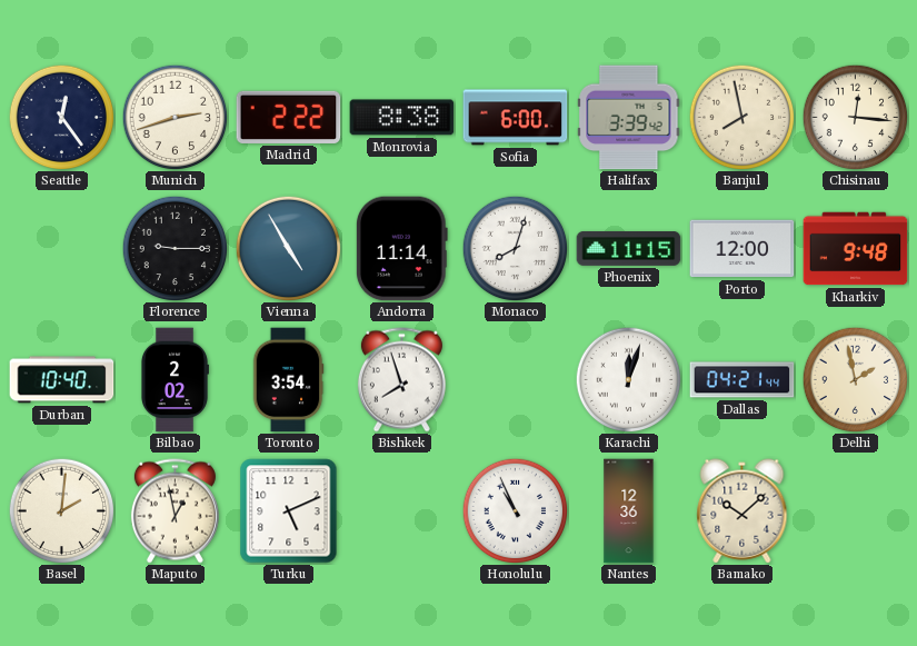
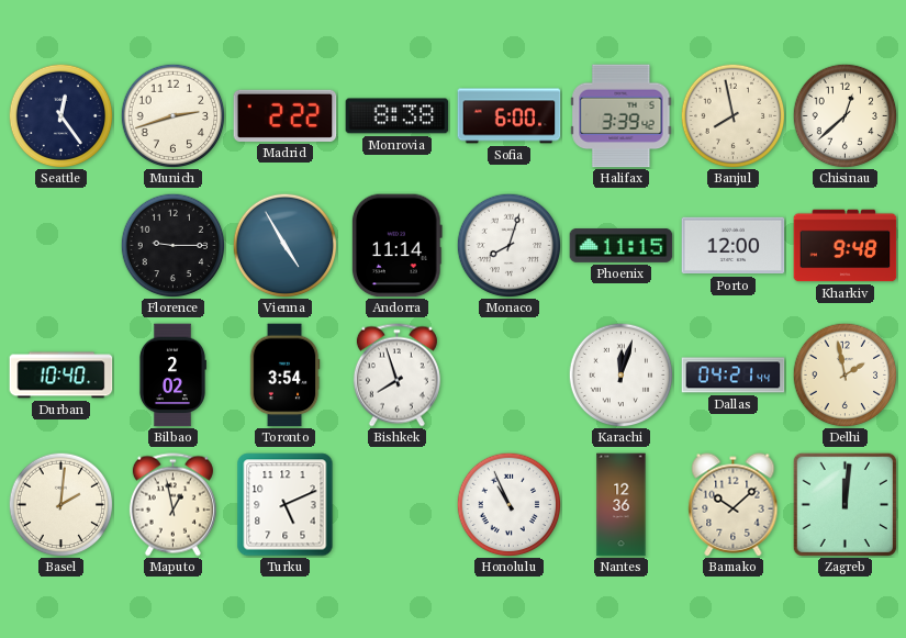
Chisinau: 12:16 -> 12:38 (845, 115)
Zagreb: none -> 12:01 (845, 504)
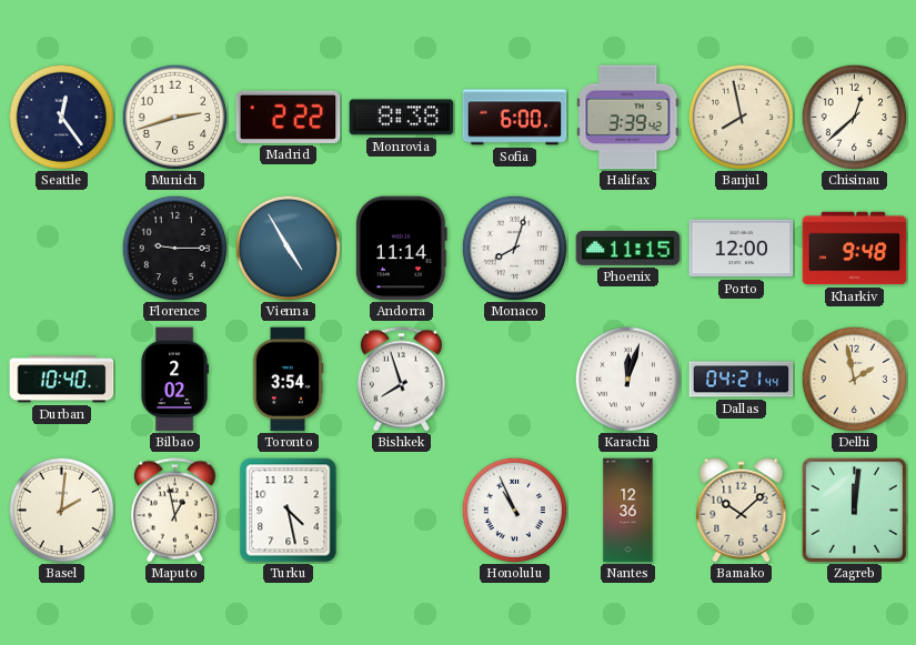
Turku: 5:11 -> 4:28 (289, 511)
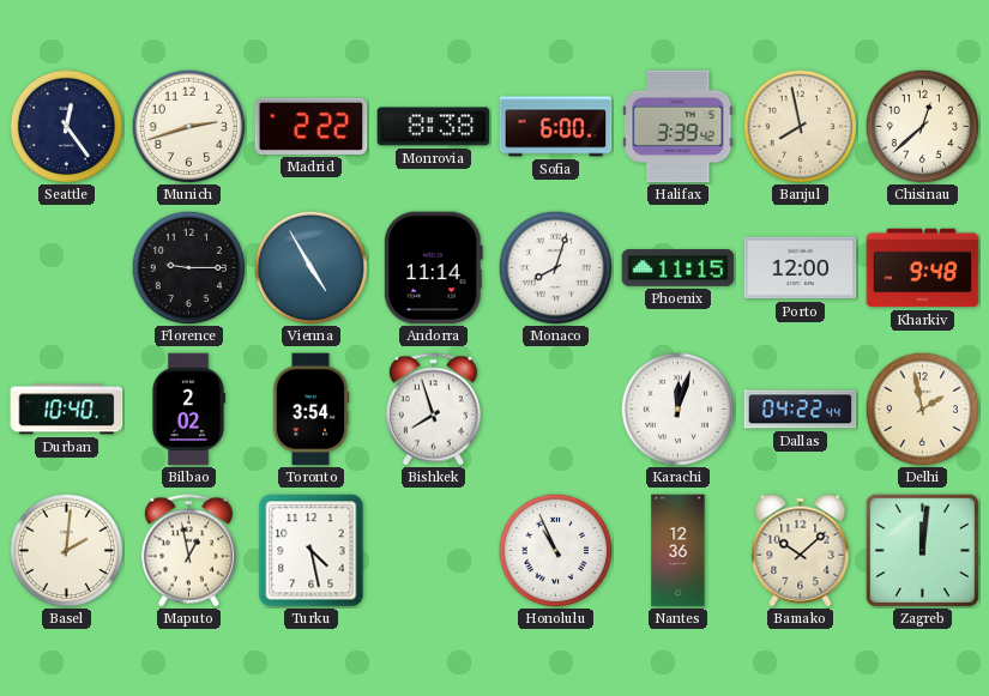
Dallas: 04:21 -> 04:22 (801, 410)
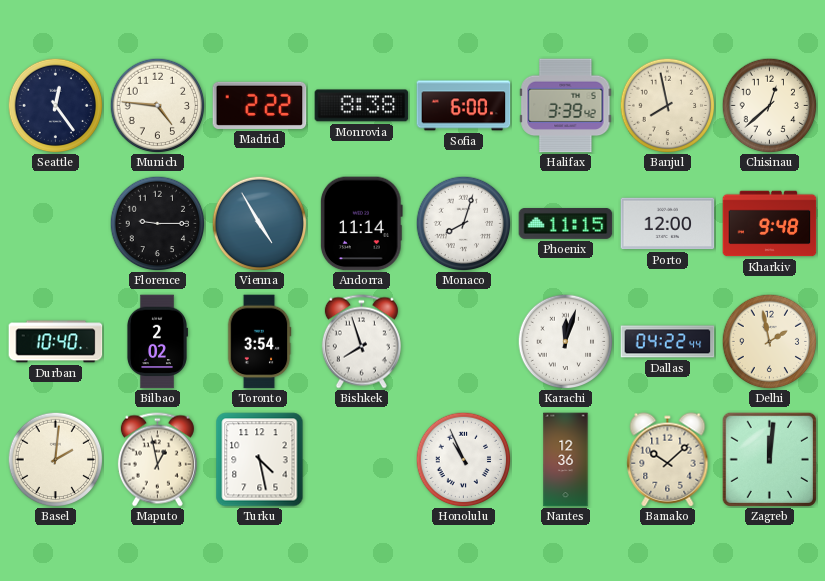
Munich: 2:42 -> 4:46 (157, 105)
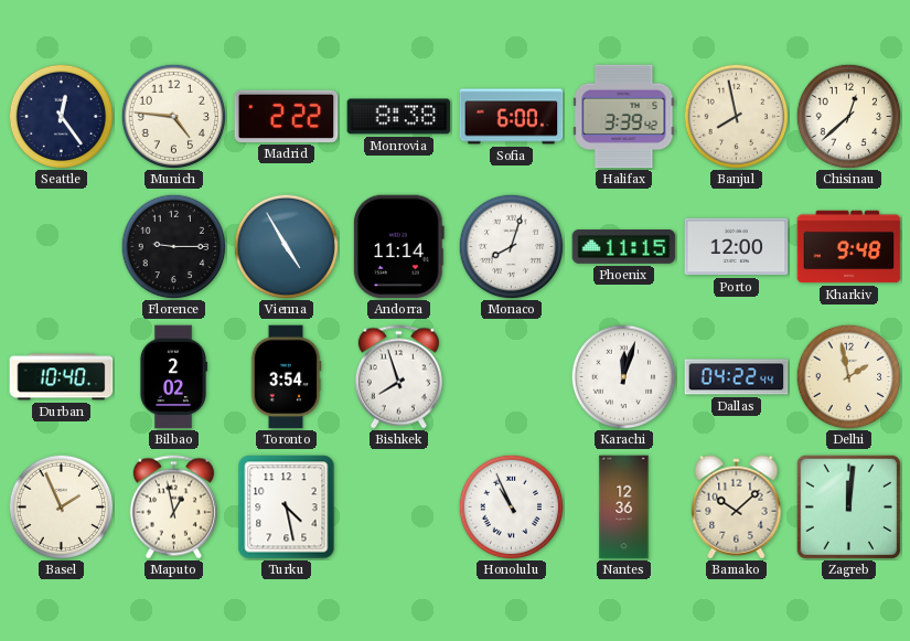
Basel: 2:01 -> 1:56 (61, 506)
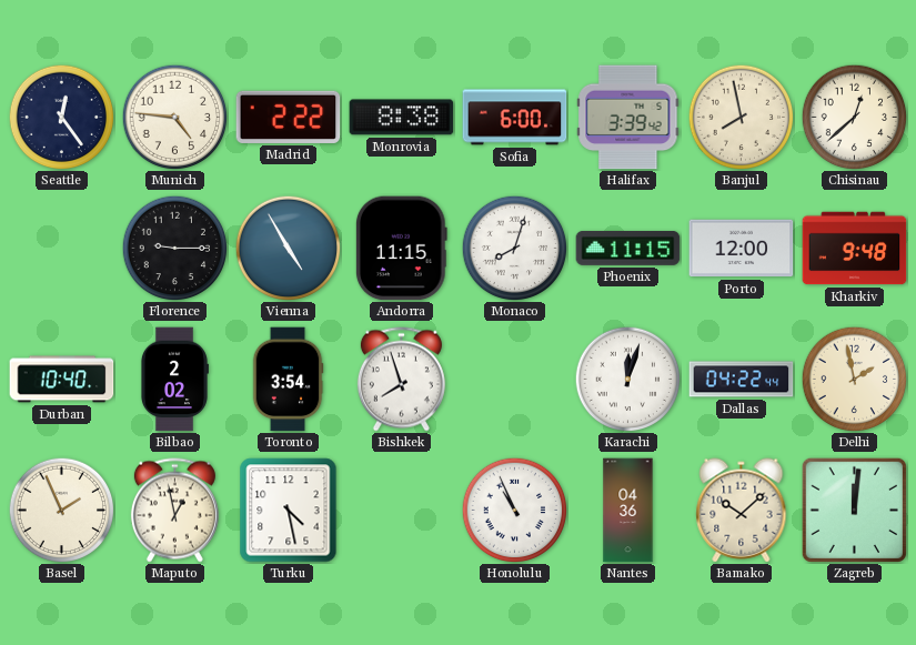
Andorra: 11:14 -> 11:15 (401, 249)
Nantes: 12:36 -> 04:36 (628, 511)
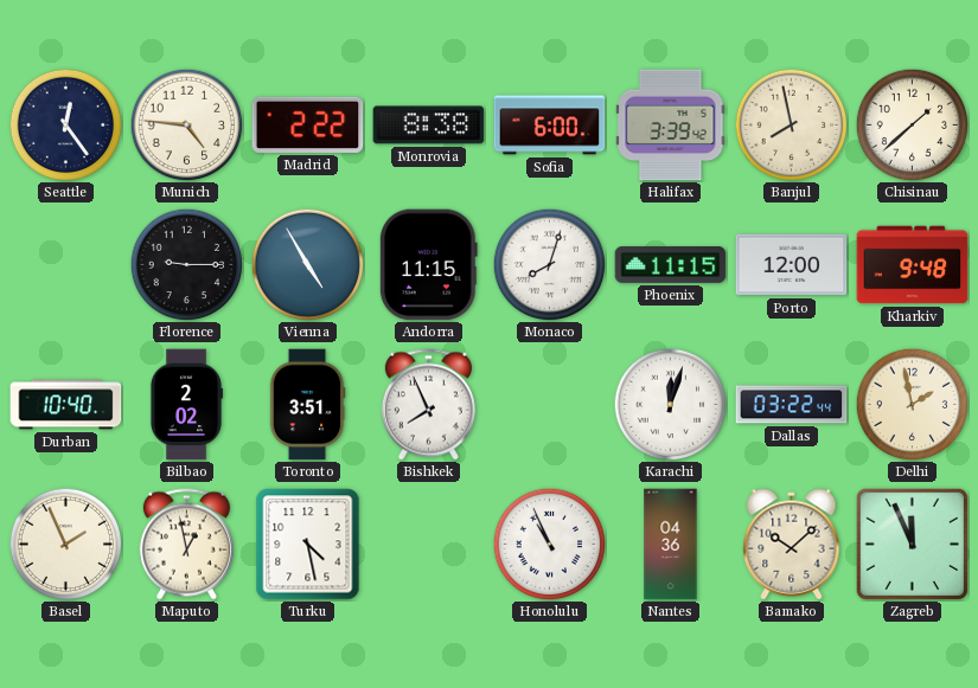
Chisinau: 12:38 -> 1:38 (912, 124)
Toronto: 3:54 -> 3:51 (307, 405)
Bishkek: 7:57 -> 7:56 (428, 405)
Dallas: 04:22 -> 03:22 (792, 405)
Zagreb: 12:01 -> 11:56 (912, 544)
